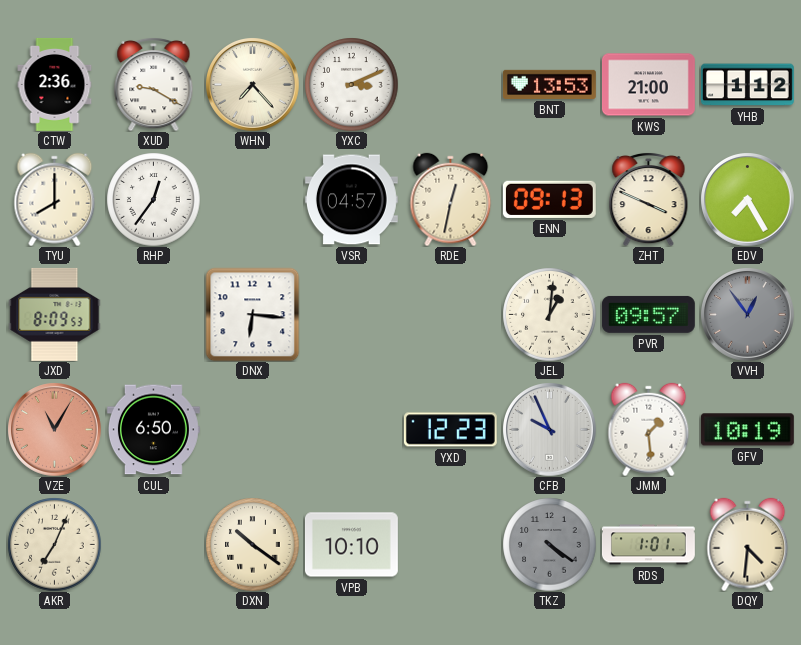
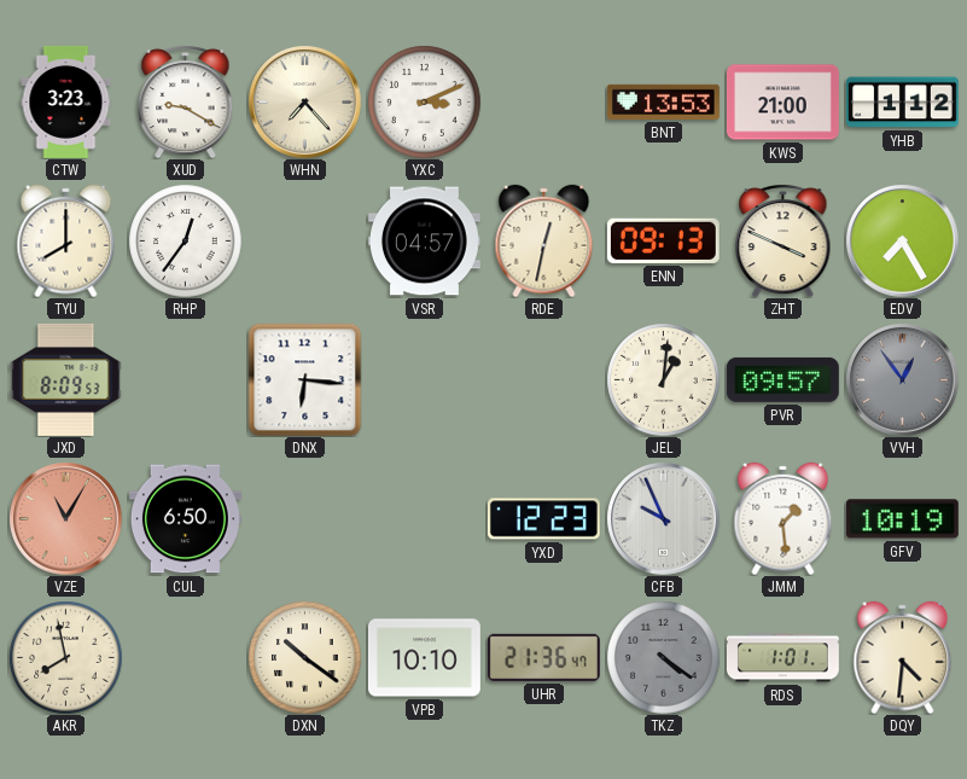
CTW: 2:36 -> 3:23 (66, 101)
AKR: 7:04 -> 7:58 (65, 657)
UHR: none -> 21:36 (543, 657)
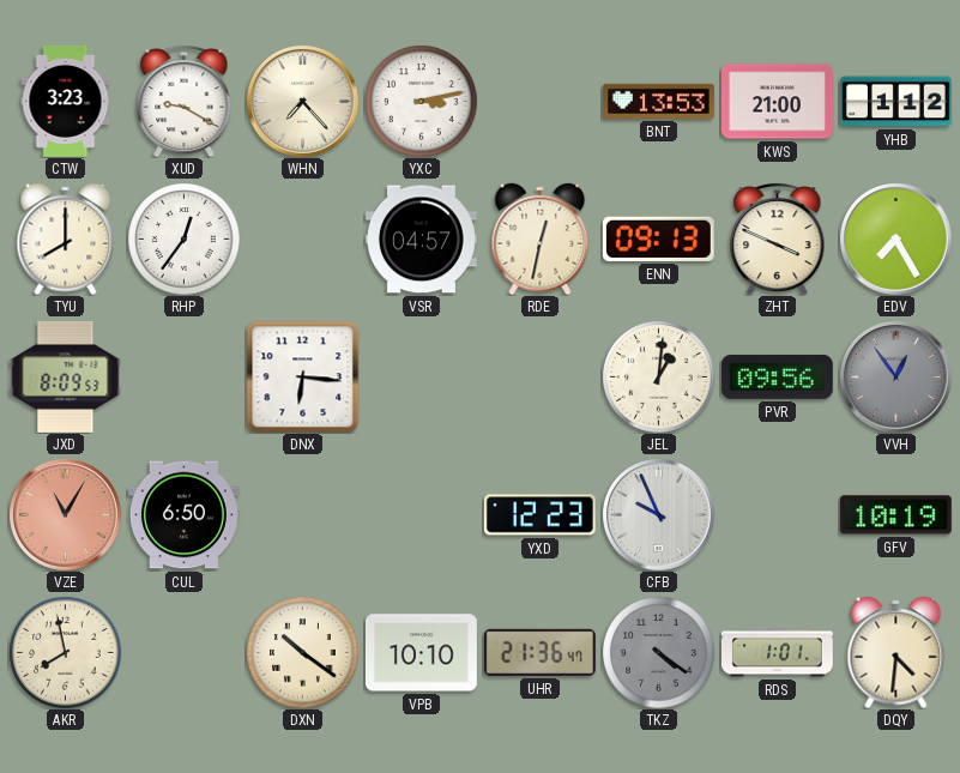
YXC: 3:11 -> 3:13 (421, 101)
PVR: 09:57 -> 09:56 (777, 376)
JMM: 1:29 -> none (783, 518)
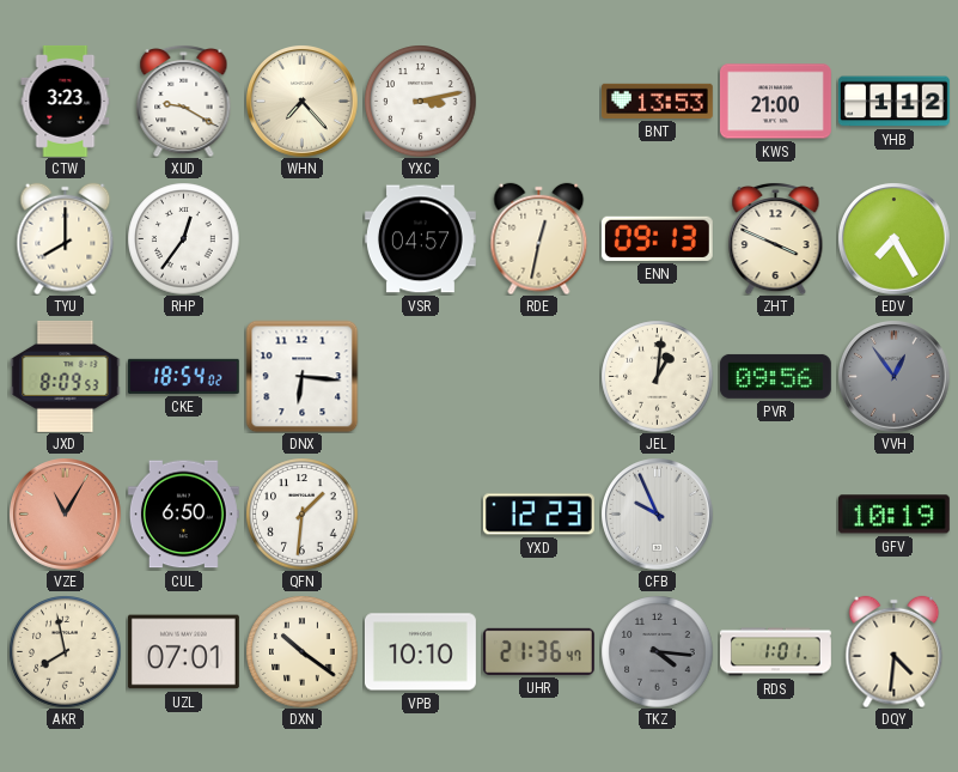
CKE: none -> 18:54 (183, 376)
QFN: none -> 1:31 (301, 513)
UZL: none -> 07:01 (183, 652)
TKZ: 4:21 -> 4:16 (657, 651)
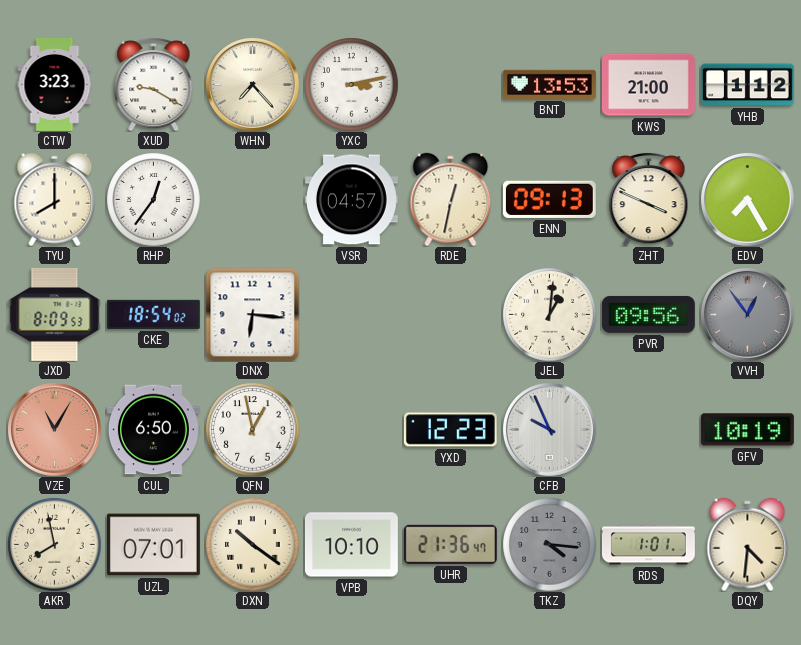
QFN: 1:31 -> 12:58 (252, 429)
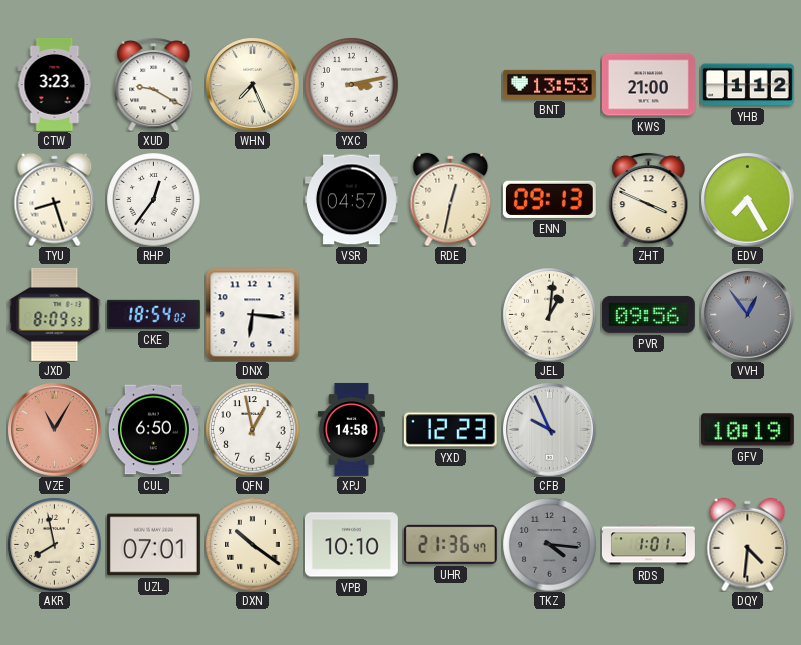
WHN: 7:23 -> 7:26 (252, 84)
TYU: 8:00 -> 8:27 (55, 199)
XPJ: none -> 14:58 (351, 429)
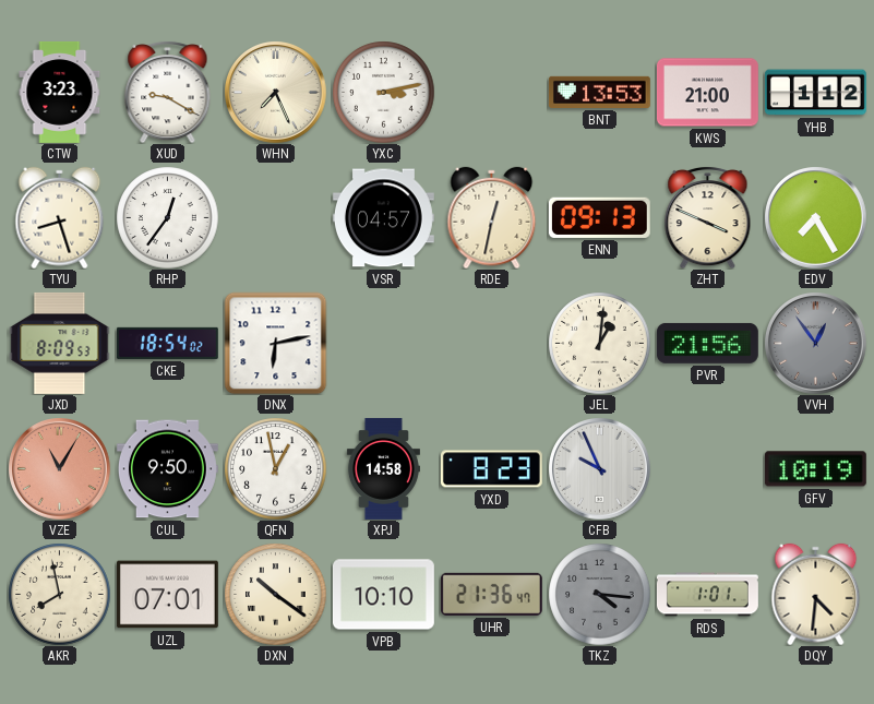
DNX: 6:16 -> 6:13 (275, 343)
PVR: 09:56 -> 21:56 (707, 343)
CUL: 6:50 -> 9:50 (167, 469)
YXD: 12:23 -> 8:23 (491, 469)
